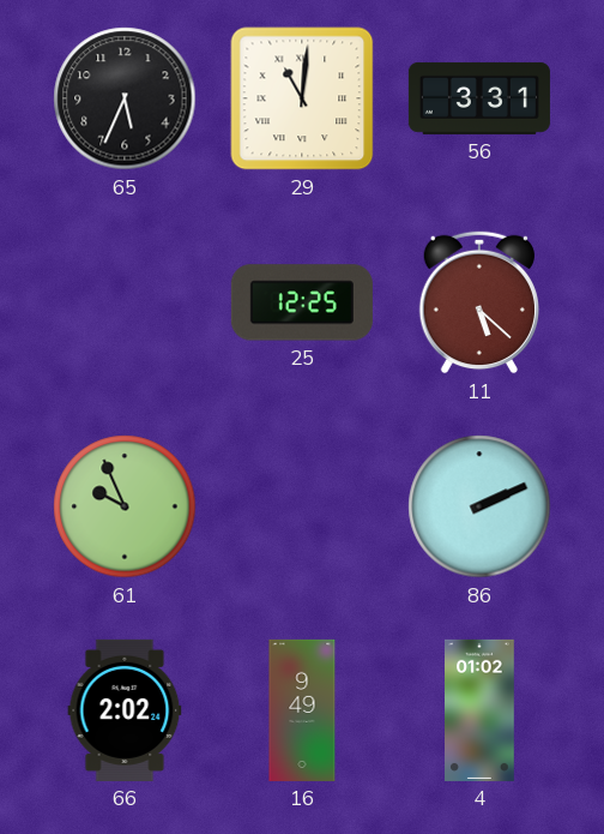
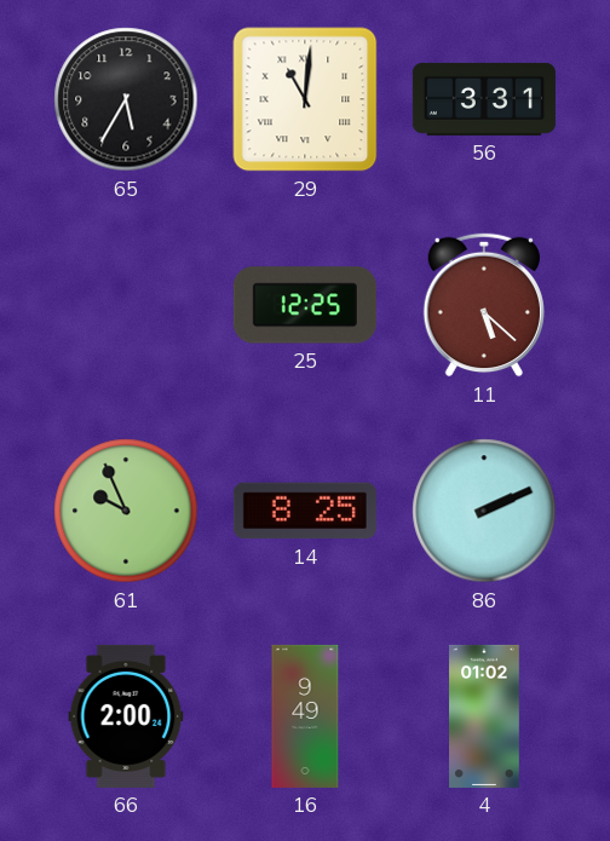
65: 5:34 -> 5:35 (126, 99)
14: none -> 8:25 (305, 511)
66: 2:02 -> 2:00 (126, 716)
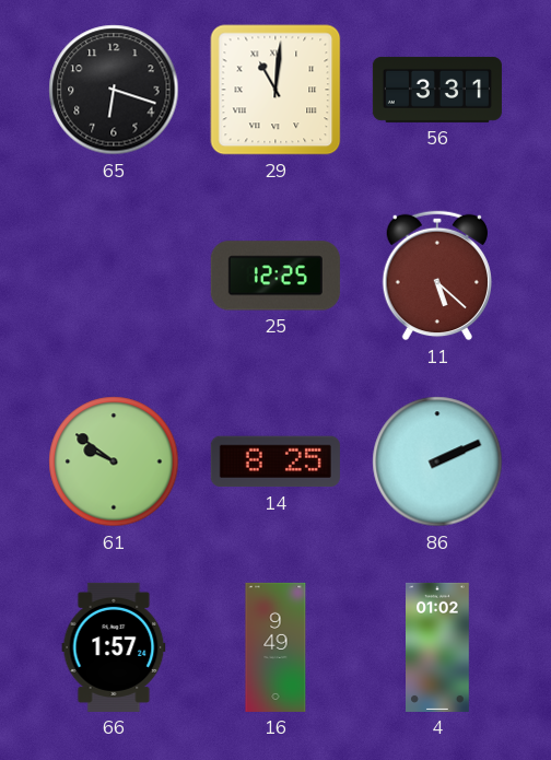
65: 5:35 -> 6:18 (114, 90)
61: 9:56 -> 9:51 (114, 461)
66: 2:00 -> 1:57 (114, 647)
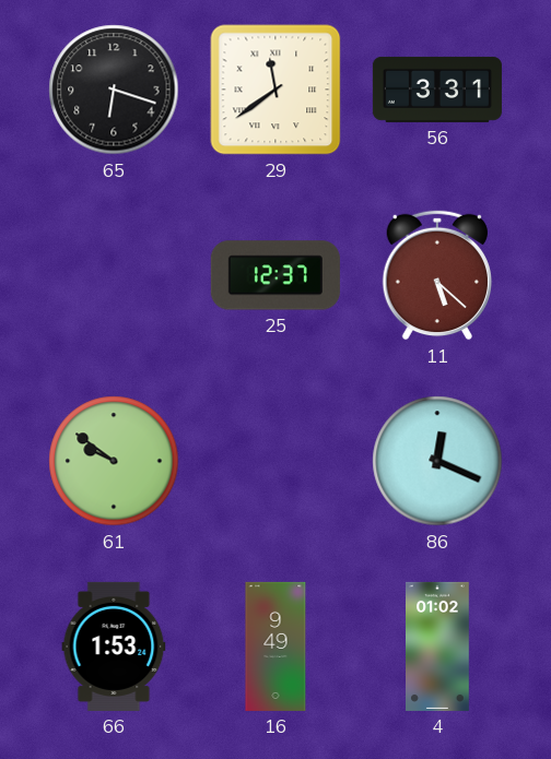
29: 11:01 -> 11:39 (275, 90)
25: 12:25 -> 12:37 (275, 275)
14: 8:25 -> none (275, 461)
86: 2:11 -> 12:19 (437, 461)
66: 1:57 -> 1:53 (114, 647)
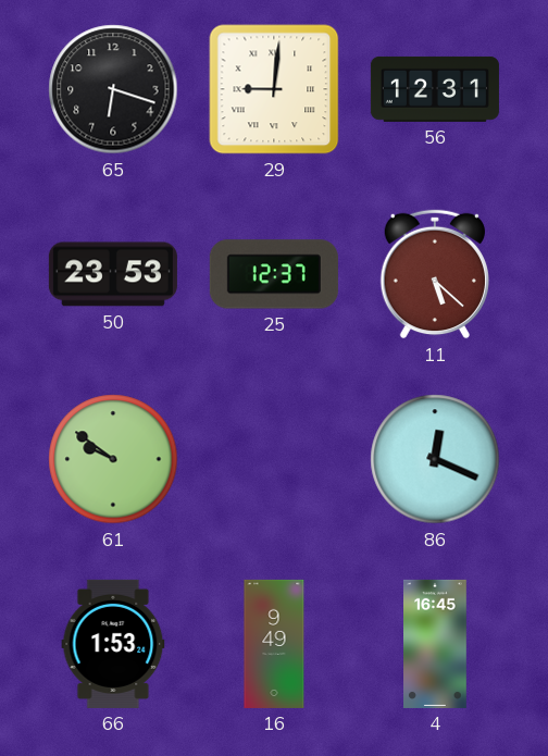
29: 11:39 -> 9:01 (274, 89)
56: 3:31 -> 12:31 (435, 89)
50: none -> 23:53 (113, 274)
4: 01:02 -> 16:45 (436, 644)
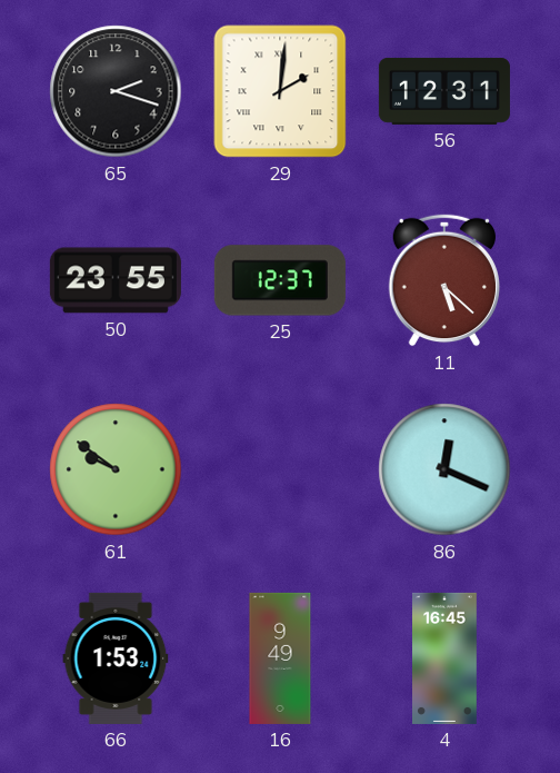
65: 6:18 -> 2:18 (116, 91)
29: 9:01 -> 2:01 (280, 91)
50: 23:53 -> 23:55 (116, 280)
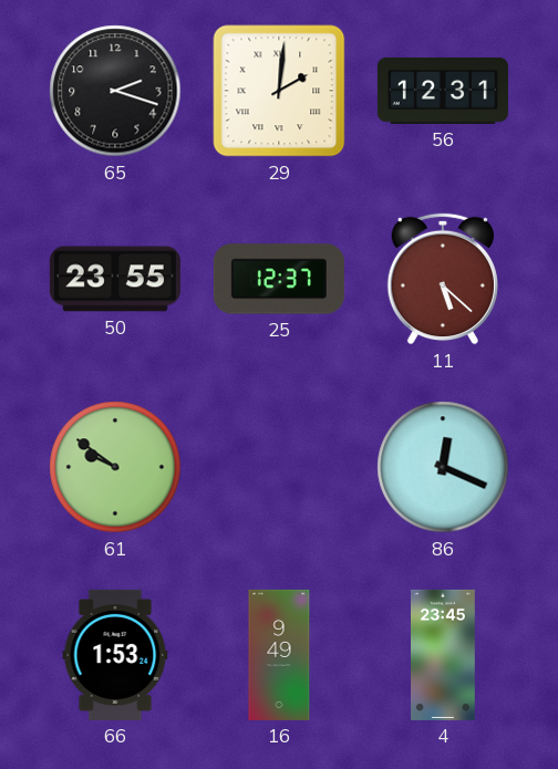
4: 16:45 -> 23:45 (444, 655)
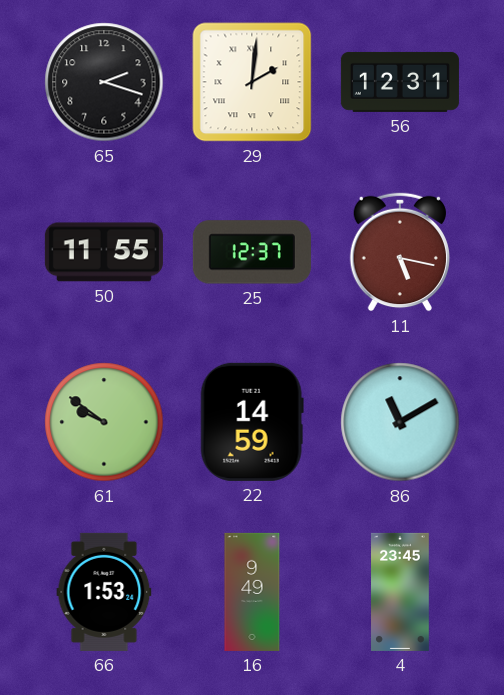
50: 23:55 -> 11:55 (104, 252)
11: 5:22 -> 5:17 (400, 252)
22: none -> 14:59 (252, 422)
86: 12:19 -> 11:10 (400, 422)
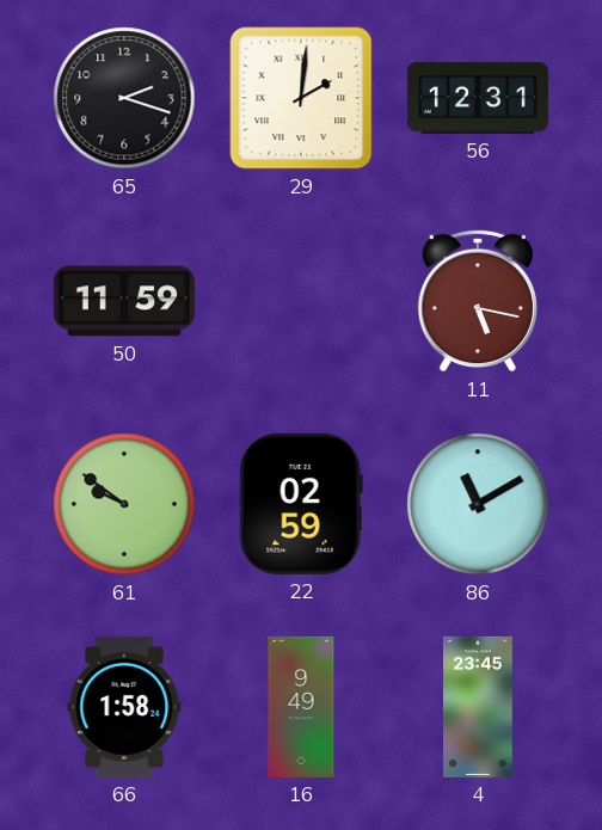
50: 11:55 -> 11:59 (124, 301)
25: 12:37 -> none (252, 252)
22: 14:59 -> 02:59 (301, 504)
66: 1:53 -> 1:58 (124, 707)
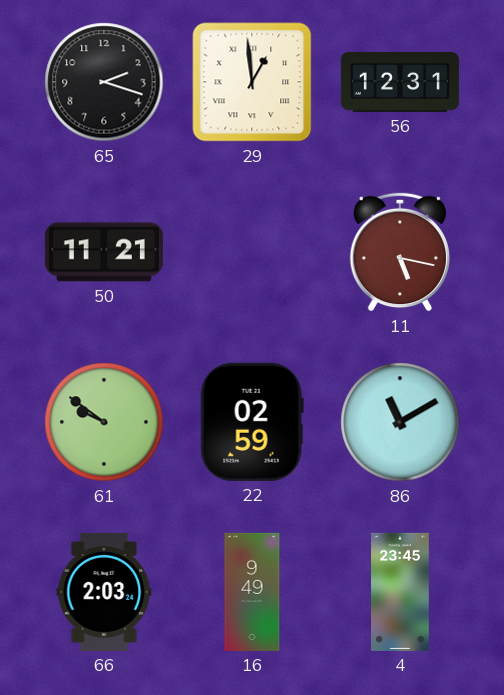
29: 2:01 -> 12:59 (252, 82)
50: 11:59 -> 11:21 (104, 252)
66: 1:58 -> 2:03 (104, 592)
